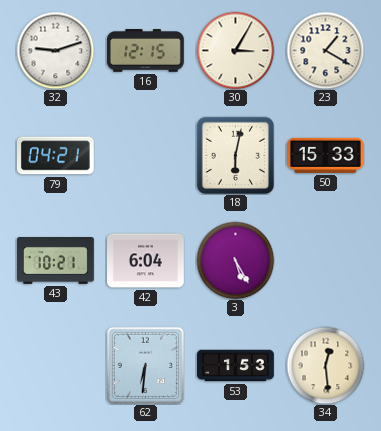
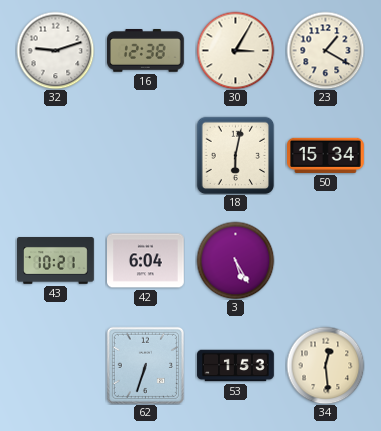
16: 12:15 -> 12:38 (146, 51)
79: 04:21 -> none (55, 156)
50: 15:33 -> 15:34 (326, 155)
62: 6:31 -> 6:33 (145, 365)
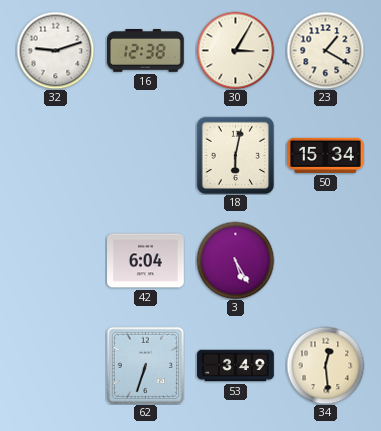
43: 10:21 -> none (56, 261)
53: 1:53 -> 3:49 (236, 366)
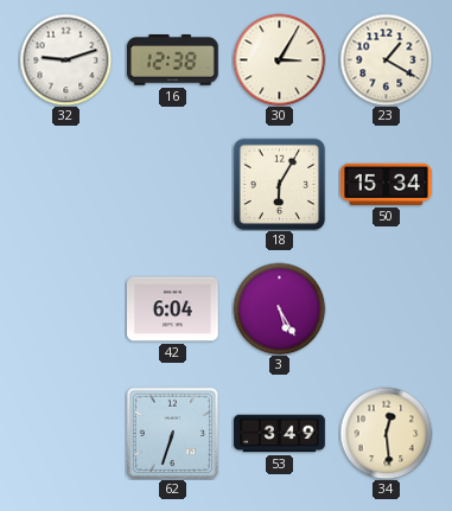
18: 6:02 -> 6:05 (279, 184)
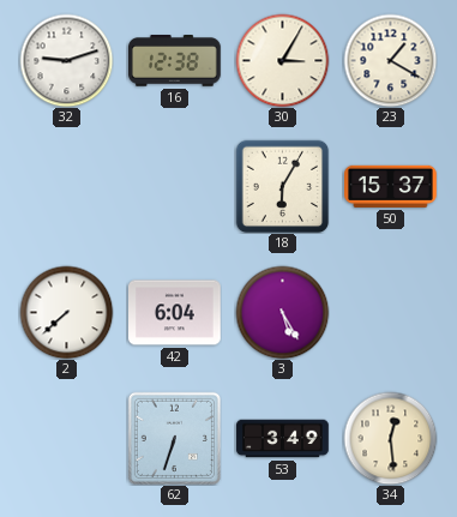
50: 15:34 -> 15:37 (391, 186)
2: none -> 7:38 (66, 312)
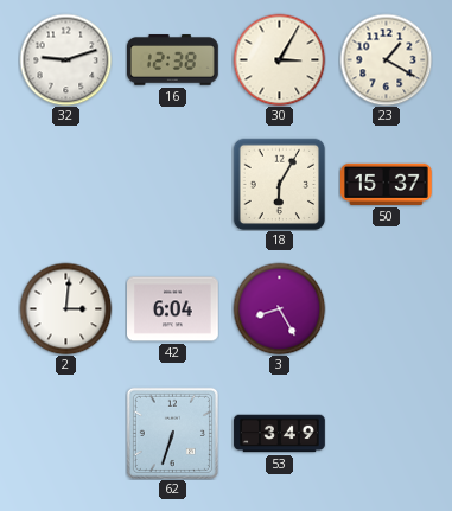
2: 7:38 -> 3:01 (65, 308)
3: 5:25 -> 8:25 (279, 308)
34: 12:29 -> none (390, 438)
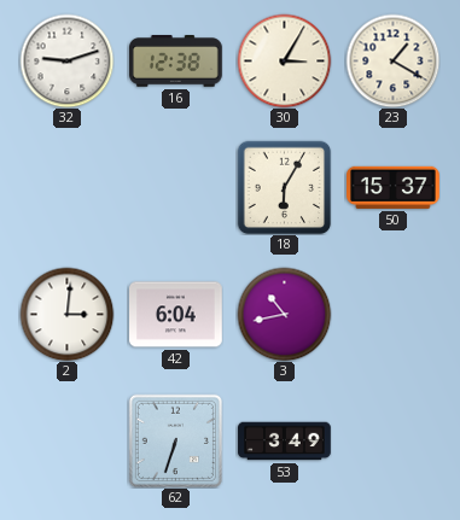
3: 8:25 -> 10:43 (284, 314)
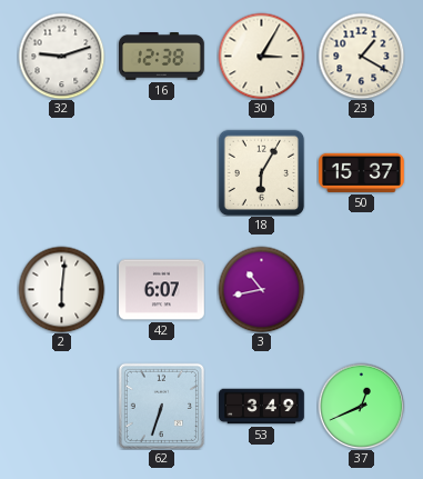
2: 3:01 -> 6:01 (61, 289)
42: 6:04 -> 6:07 (162, 290)
37: none -> 12:41 (361, 406)
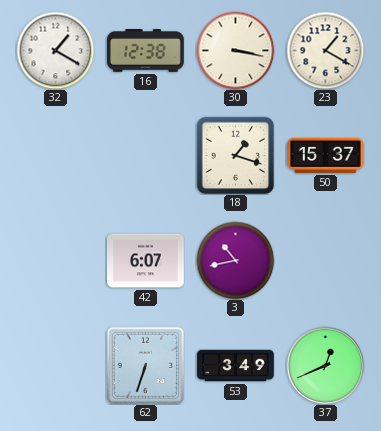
32: 9:12 -> 1:20 (55, 50)
30: 3:05 -> 3:17 (235, 50)
18: 6:05 -> 1:18 (235, 155)
2: 6:01 -> none (61, 289)
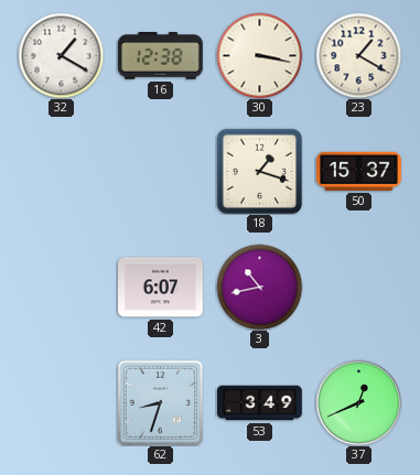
62: 6:33 -> 8:33 (160, 402)
